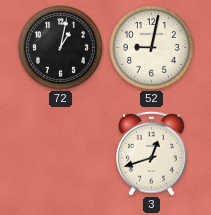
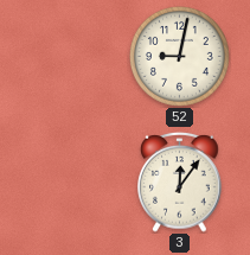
72: 1:02 -> none (60, 47)
3: 12:42 -> 12:06 (180, 181)
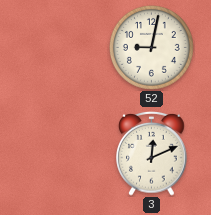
3: 12:06 -> 12:11 (152, 153)
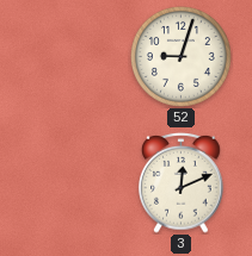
52: 9:02 -> 9:03 (180, 56)
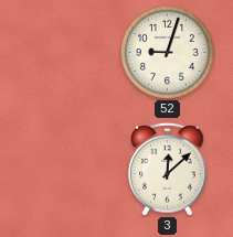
3: 12:11 -> 12:08 (168, 169)
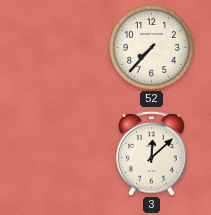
52: 9:03 -> 7:37 (151, 47)
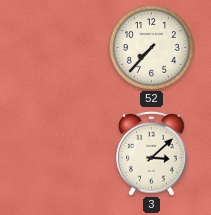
3: 12:08 -> 3:08 (152, 153)
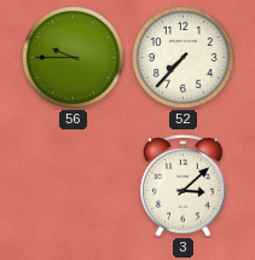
56: none -> 9:45 (73, 57)
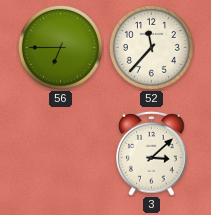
56: 9:45 -> 6:45 (60, 47)
52: 7:37 -> 11:37 (151, 47)
